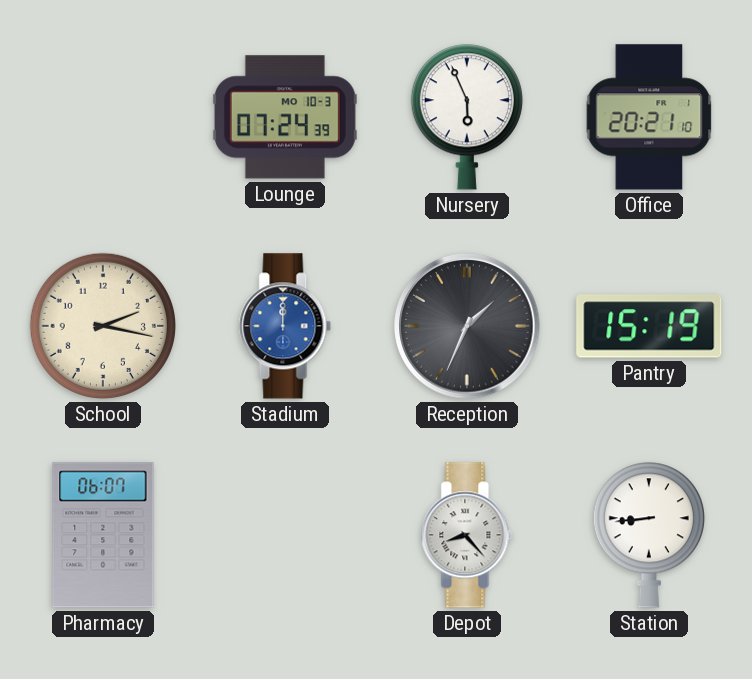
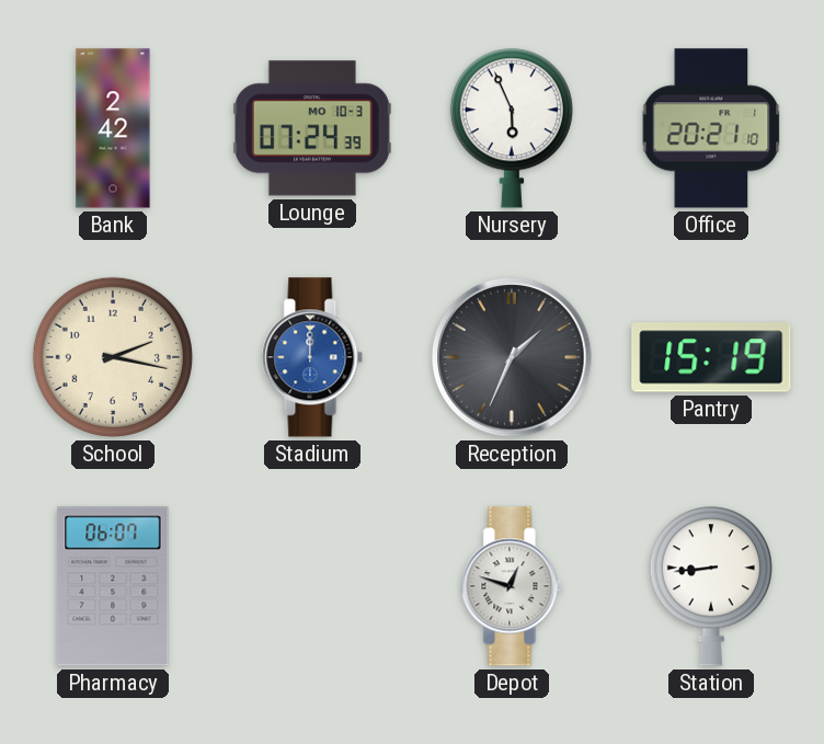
Bank: none -> 2:42 (113, 128)
Depot: 8:23 -> 12:48 (512, 586)
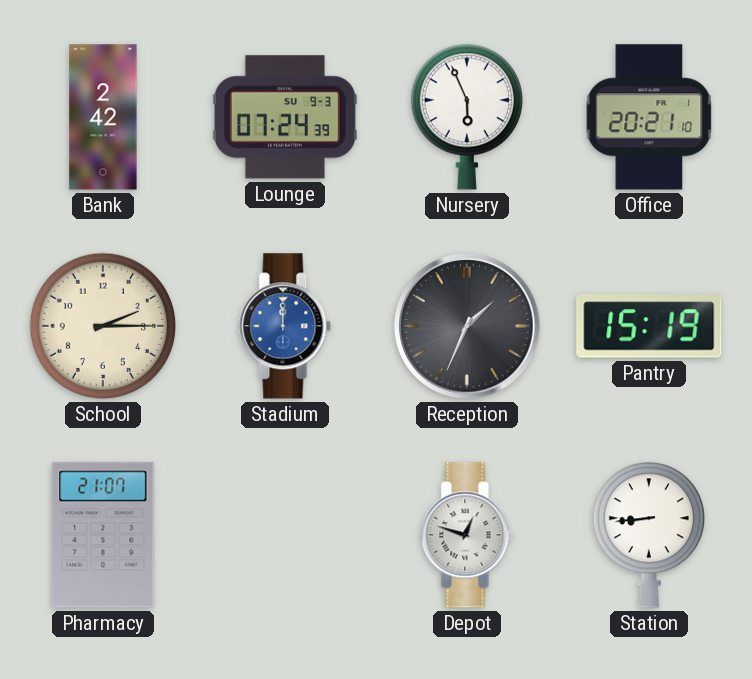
Lounge date: MO 10-3 -> SU 9-3 (285, 117)
School: 2:17 -> 2:15 (103, 326)
Pharmacy: 06:07 -> 21:07 (103, 535)
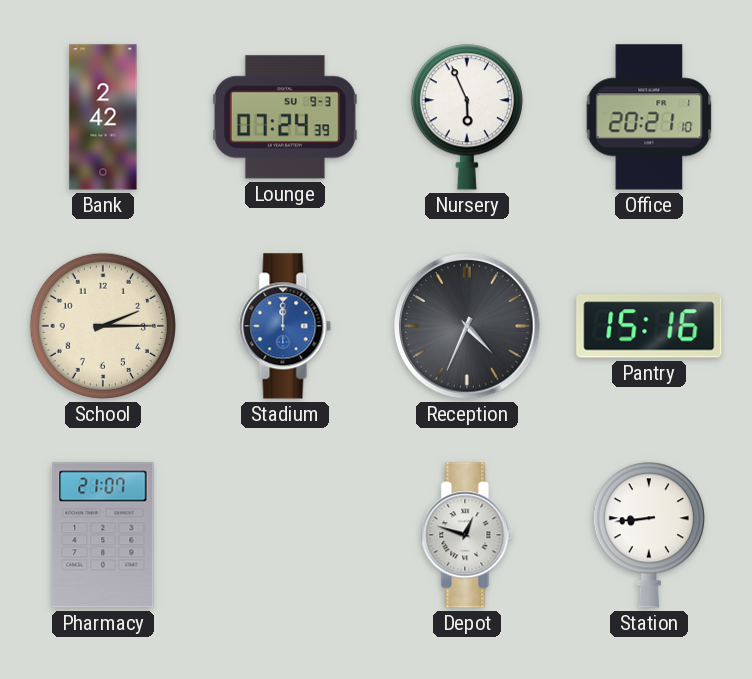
Reception: 1:34 -> 4:34 (467, 326)
Pantry: 15:19 -> 15:16 (649, 326)
